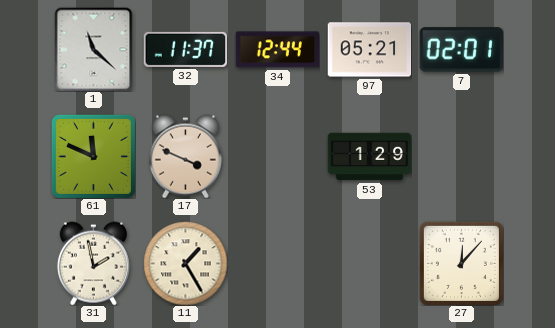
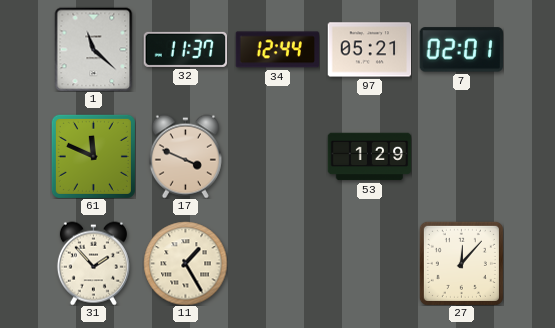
31: 1:58 -> 1:53 (93, 263)
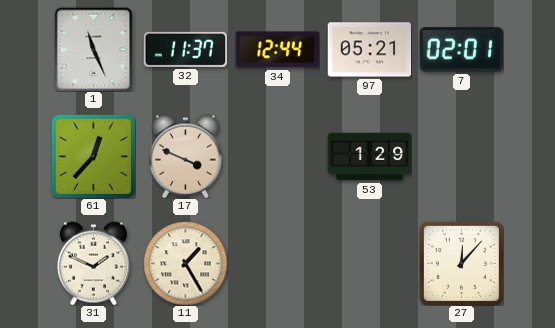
1: 11:22 -> 11:26 (94, 49)
61: 11:49 -> 12:37 (93, 156)
31: 1:53 -> 1:49 (93, 263)
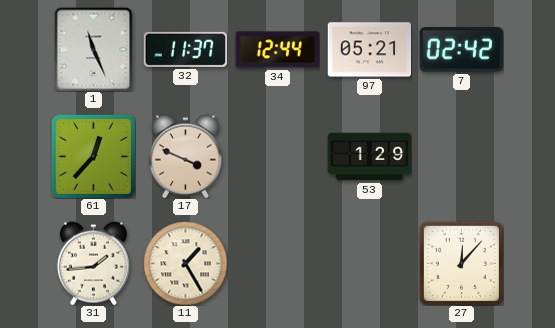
7: 02:01 -> 02:42 (461, 50)
31: 1:49 -> 1:44 (93, 263)
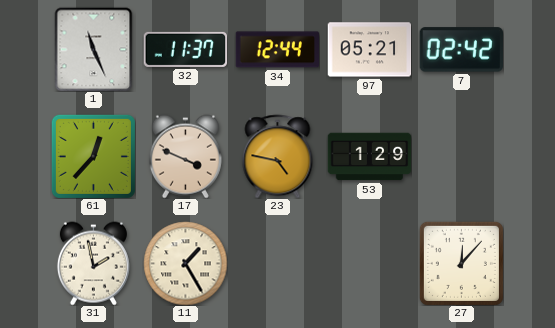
23: none -> 4:47 (278, 156)
31: 1:44 -> 1:58 (93, 263)
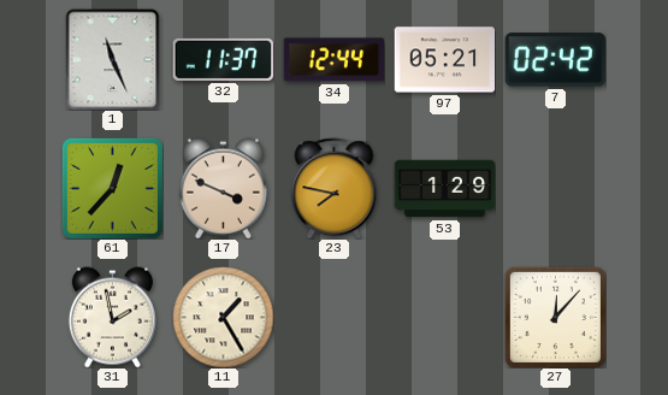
23: 4:47 -> 7:47 (335, 188)
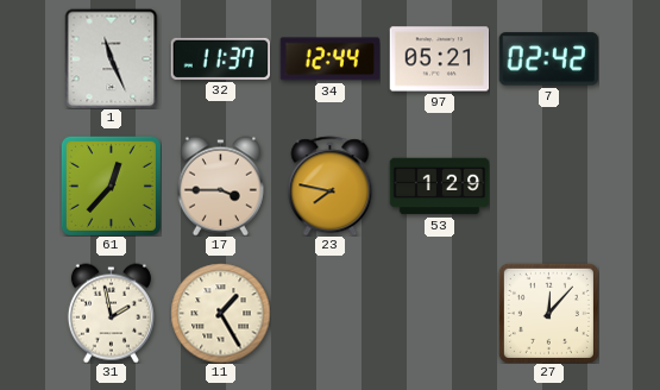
17: 3:49 -> 3:45 (220, 185)
